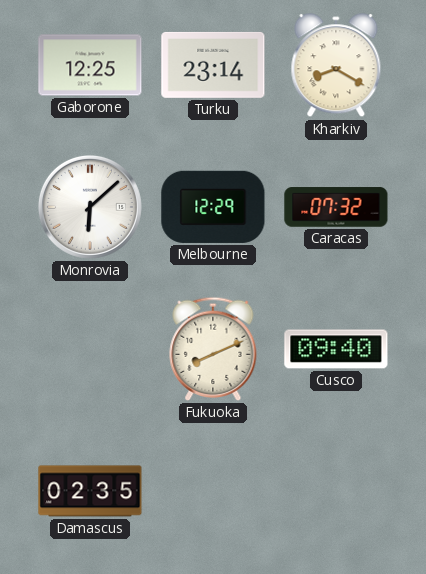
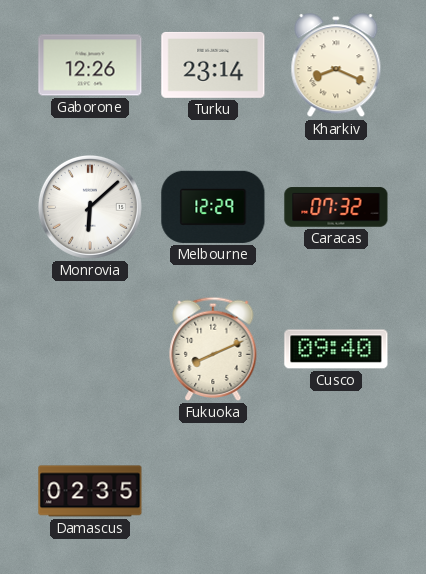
Gaborone: 12:25 -> 12:26 (90, 65)
Kharkiv: 8:20 -> 8:19 (336, 66)
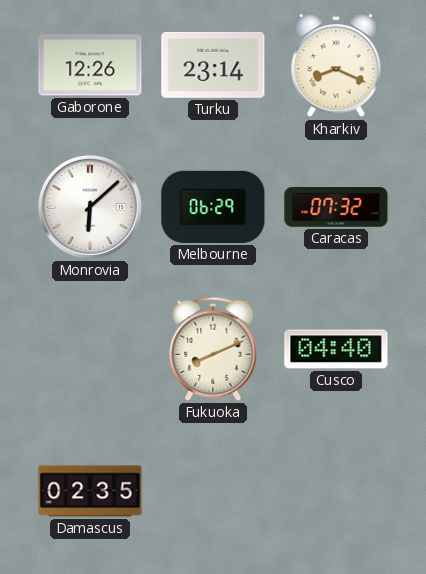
Melbourne: 12:29 -> 06:29 (213, 207)
Cusco: 09:40 -> 04:40 (336, 349)
